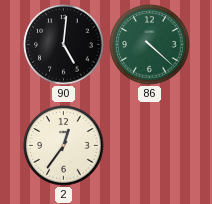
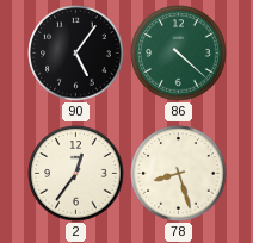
90: 5:01 -> 5:06 (76, 54)
78: none -> 8:27 (179, 174)
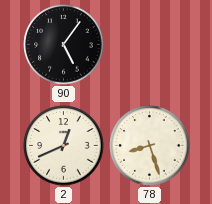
86: 4:22 -> none (179, 54)
2: 12:36 -> 12:41 (64, 146)
